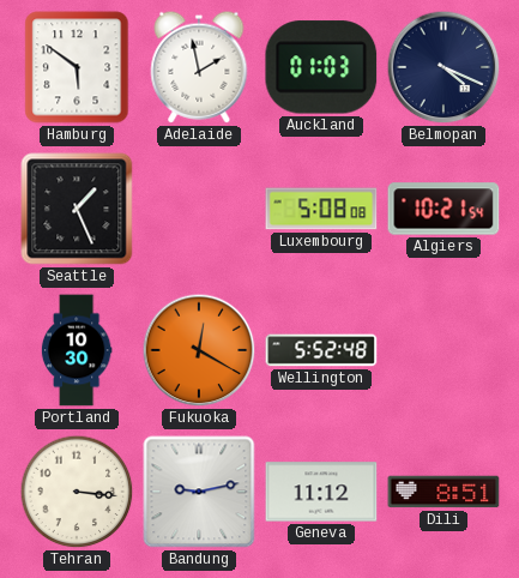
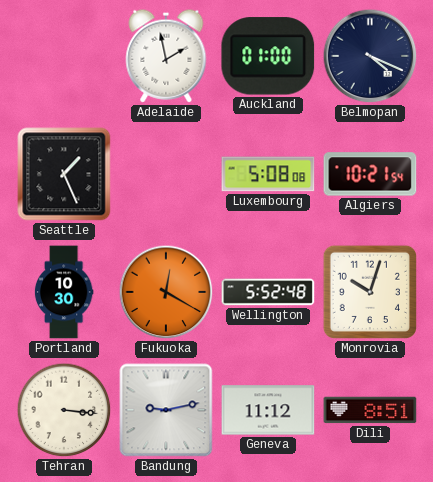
Hamburg: 5:51 -> none (77, 67)
Auckland: 01:03 -> 01:00 (268, 56)
Monrovia: none -> 10:03 (370, 292)
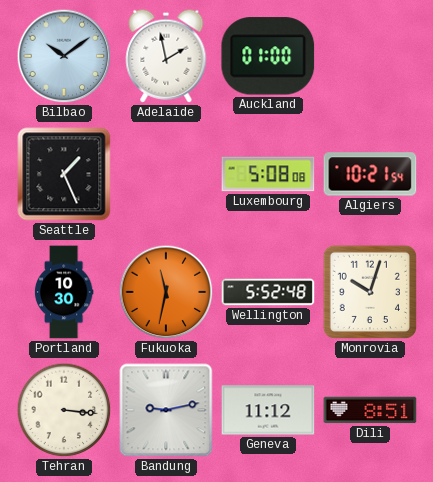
Bilbao: none -> 10:09 (64, 56)
Belmopan: 4:19 -> none (370, 56)
Fukuoka: 12:20 -> 11:32 (166, 292)
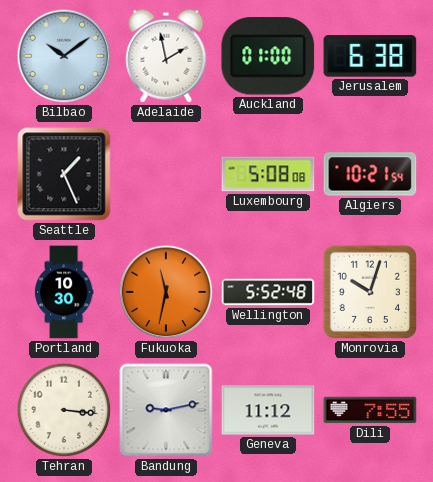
Jerusalem: none -> 6:38 (370, 56)
Dili: 8:51 -> 7:55 (370, 410)
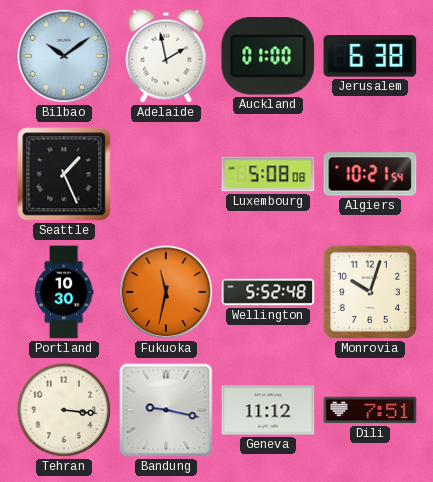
Bandung: 9:13 -> 9:17 (166, 410)
Dili: 7:55 -> 7:51 (370, 410)
